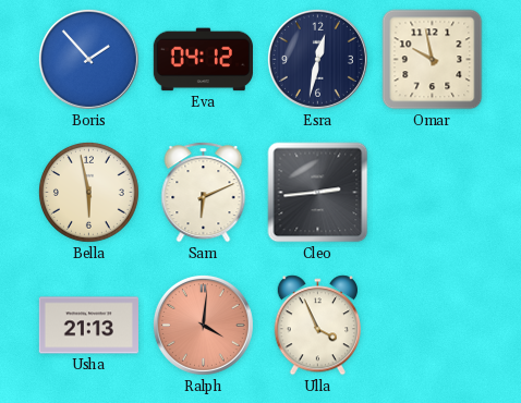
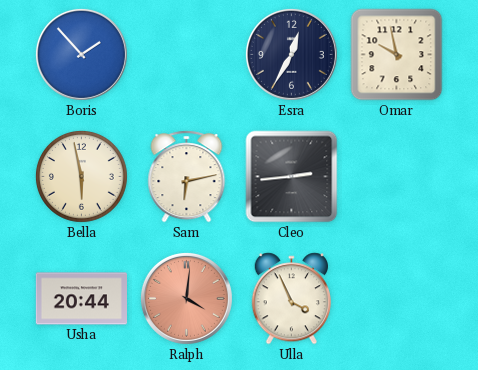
Eva: 04:12 -> none (203, 60)
Esra: 12:32 -> 12:35 (291, 54)
Sam: 6:11 -> 6:13 (187, 177)
Usha: 21:13 -> 20:44 (81, 299)
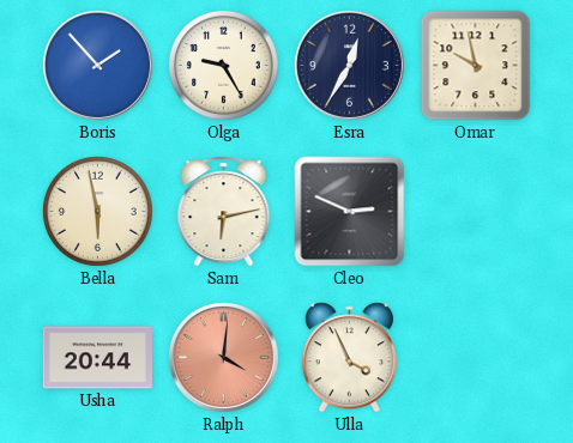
Olga: none -> 9:25 (223, 65)
Cleo: 2:44 -> 2:49 (350, 212)
